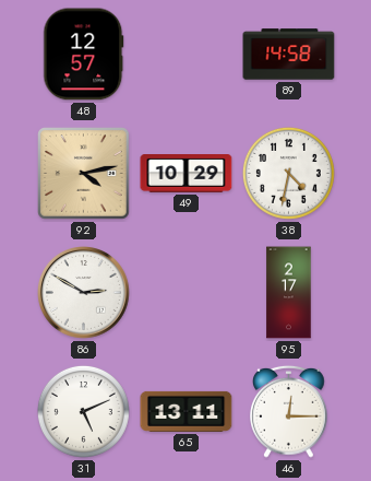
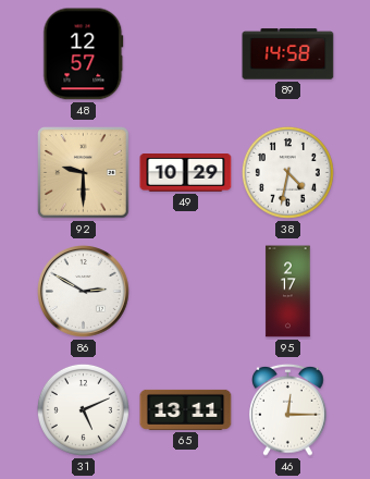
92: 4:13 -> 9:30 (84, 173)
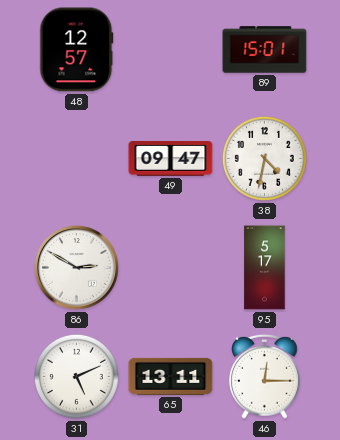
89: 14:58 -> 15:01 (265, 50)
92: 9:30 -> none (84, 173)
49: 10:29 -> 09:47 (171, 159)
95: 2:17 -> 5:17 (265, 268)
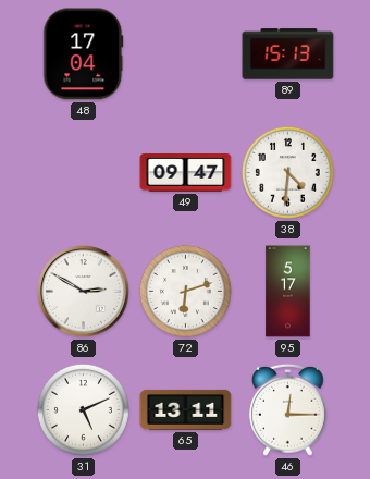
48: 12:57 -> 17:04 (84, 54)
89: 15:01 -> 15:13 (288, 54)
38: 4:32 -> 4:31 (287, 172)
72: none -> 6:12 (185, 291)
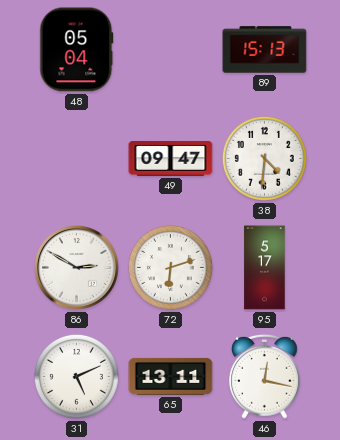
48: 17:04 -> 05:04 (77, 50)
46: 12:15 -> 12:17 (265, 376)
